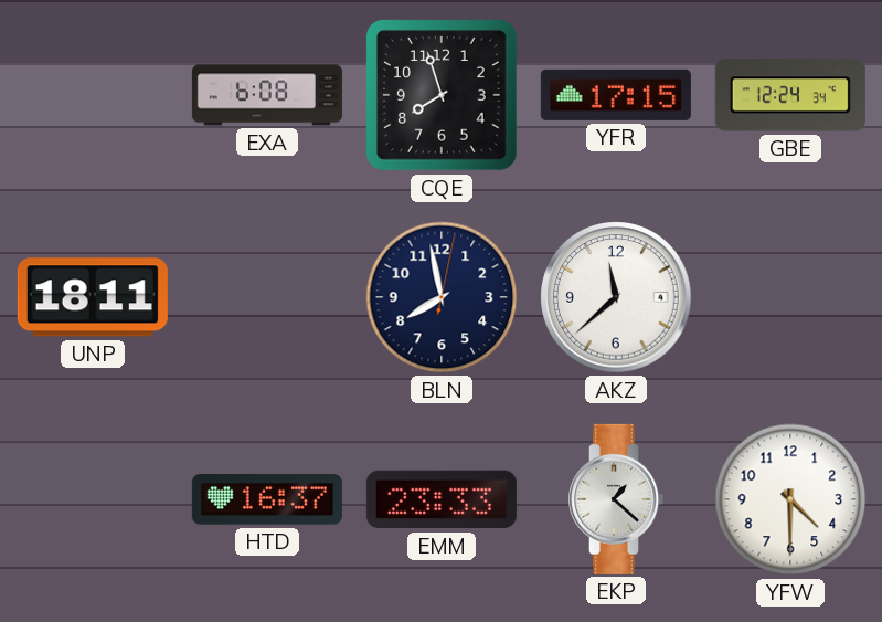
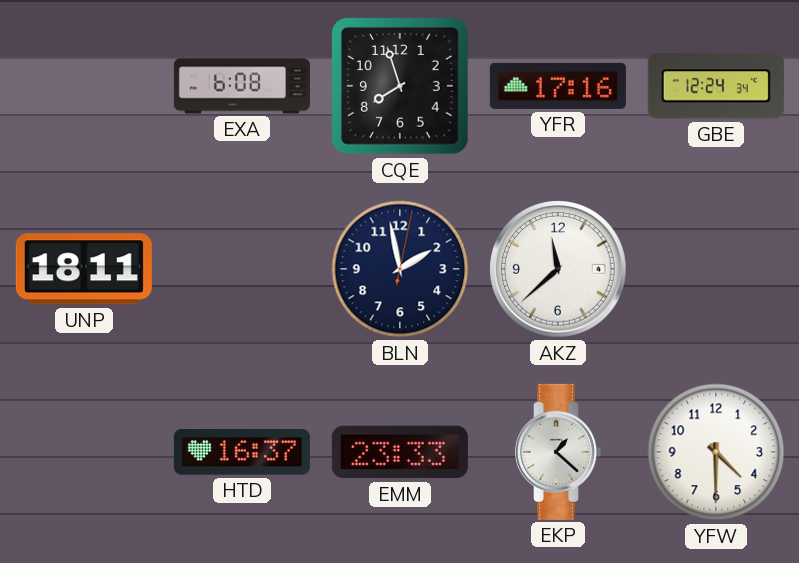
YFR: 17:15 -> 17:16 (558, 86)
BLN: 7:58 -> 1:58 (400, 269)
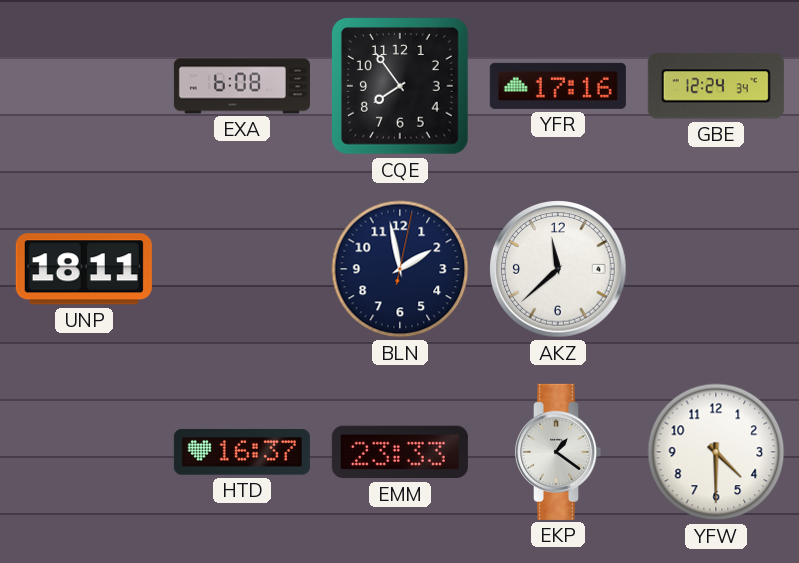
CQE: 7:57 -> 7:54 (401, 87)
EKP: 1:22 -> 1:21 (559, 452)
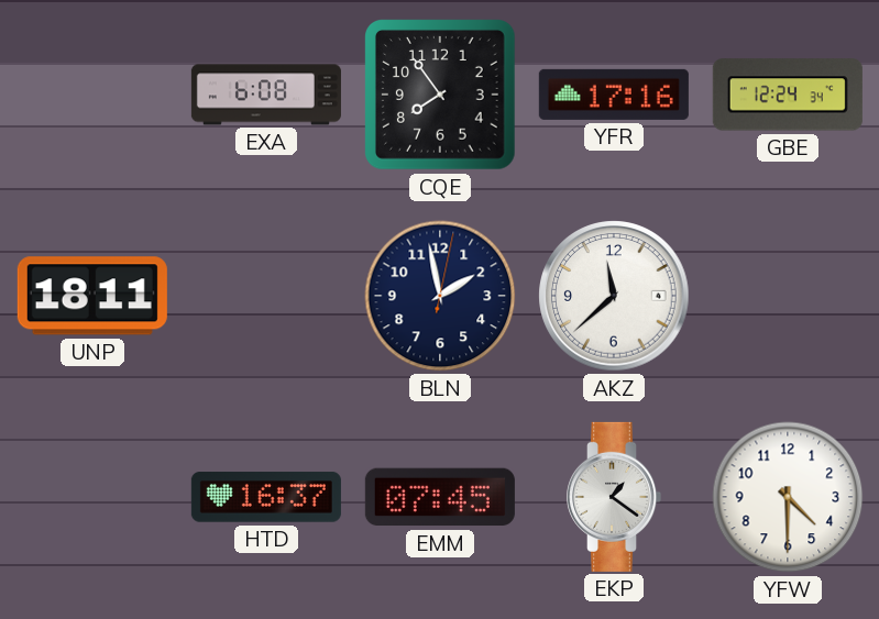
EMM: 23:33 -> 07:45 (440, 497)
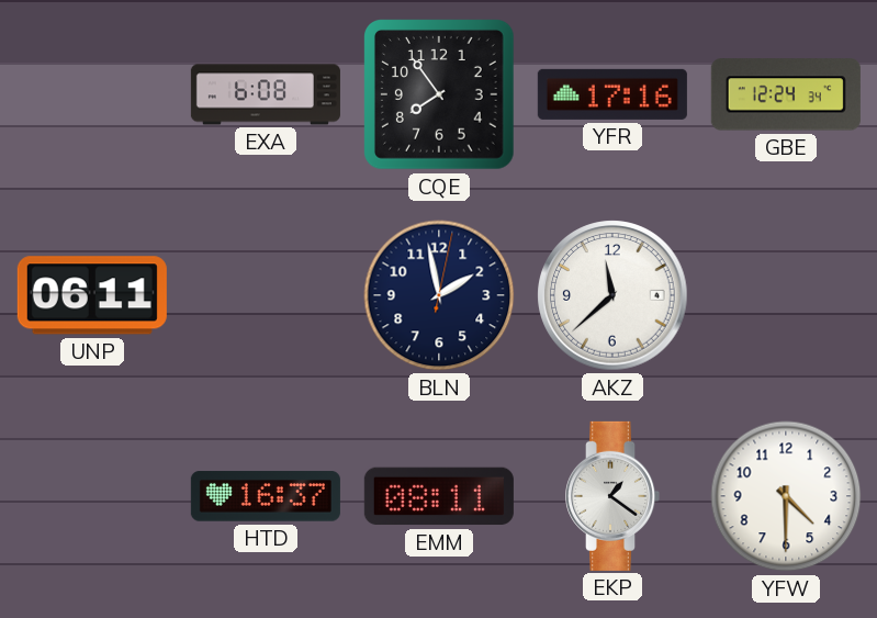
UNP: 18:11 -> 06:11 (92, 295)
EMM: 07:45 -> 08:11 (439, 496)
